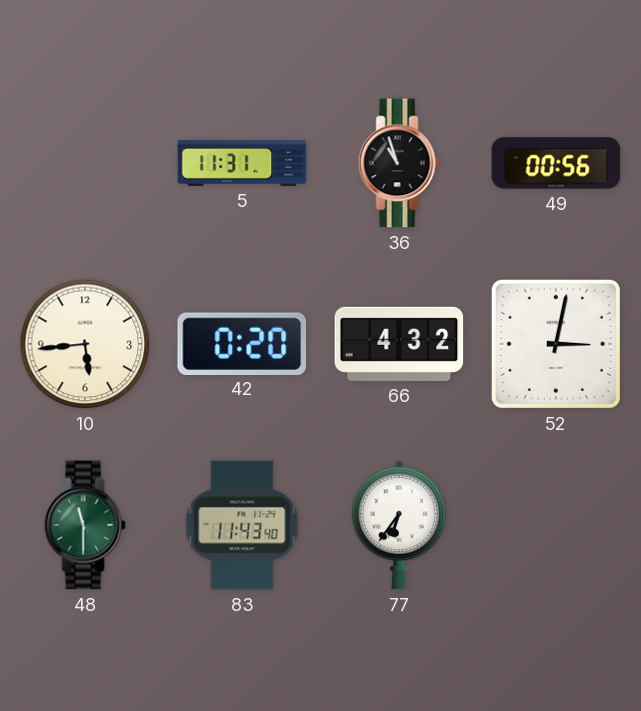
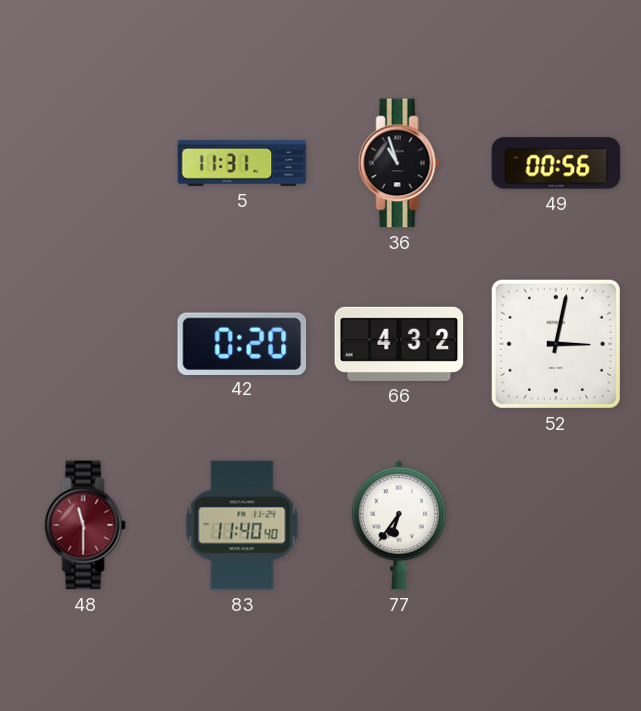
10: 5:44 -> none (85, 344)
48 dial: green -> burgundy (85, 525)
83: 11:43 -> 11:40 (242, 525)
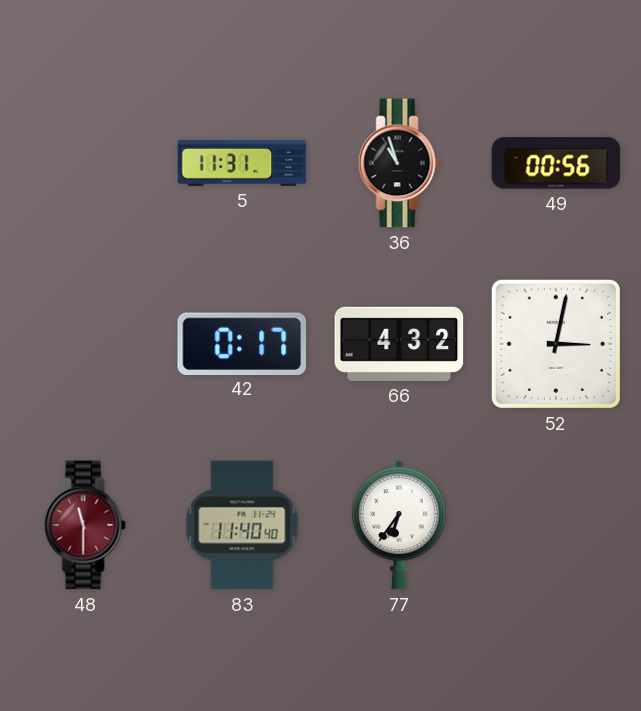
42: 0:20 -> 0:17 (242, 343)
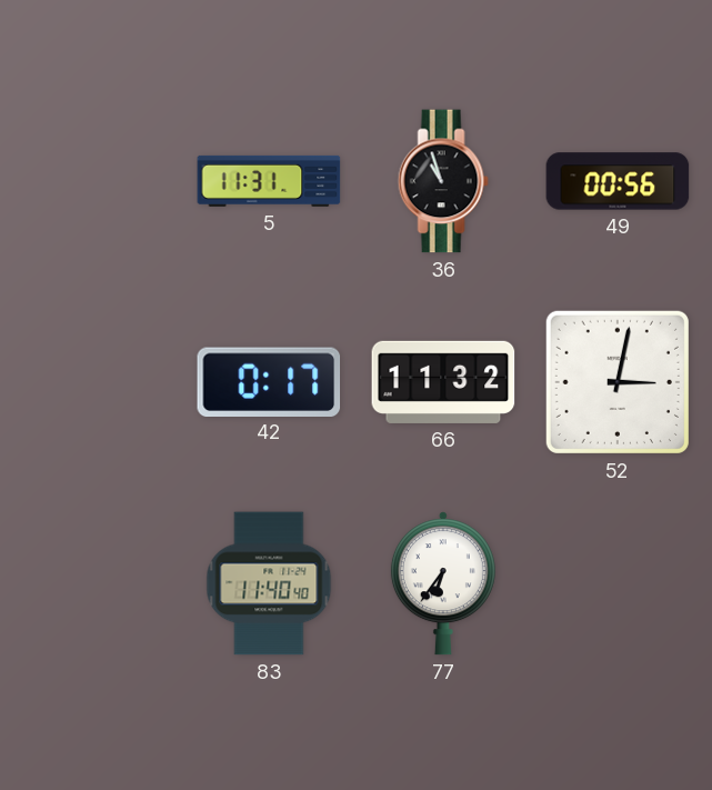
66: 4:32 -> 11:32 (443, 382)
48: 11:30 -> none (85, 525)
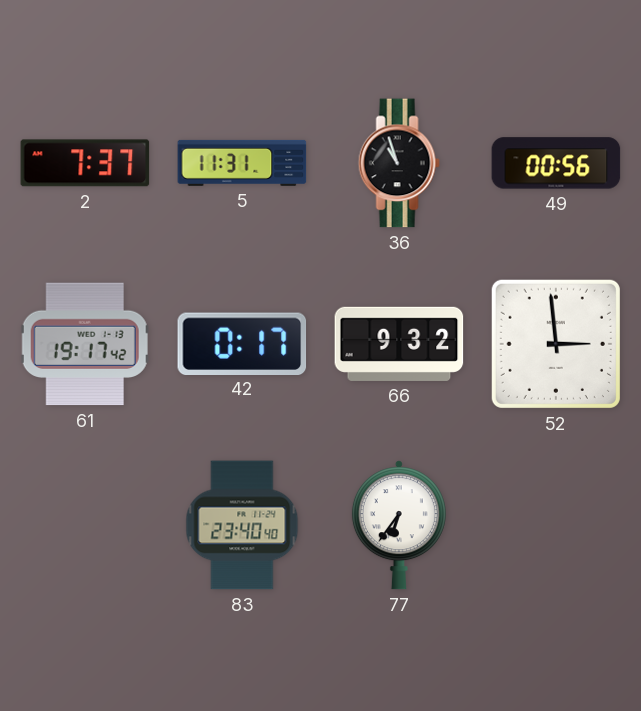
2: none -> 7:37 (85, 163)
61: none -> 19:17 (85, 344)
66: 11:32 -> 9:32 (399, 344)
52: 3:02 -> 2:59 (556, 344)
83: 11:40 -> 23:40 (242, 525)
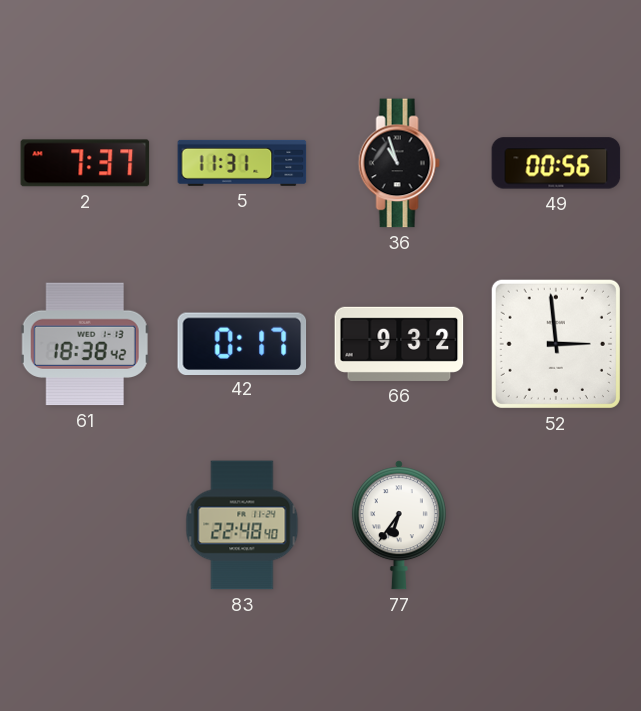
61: 19:17 -> 18:38 (85, 344)
83: 23:40 -> 22:48 (242, 525)
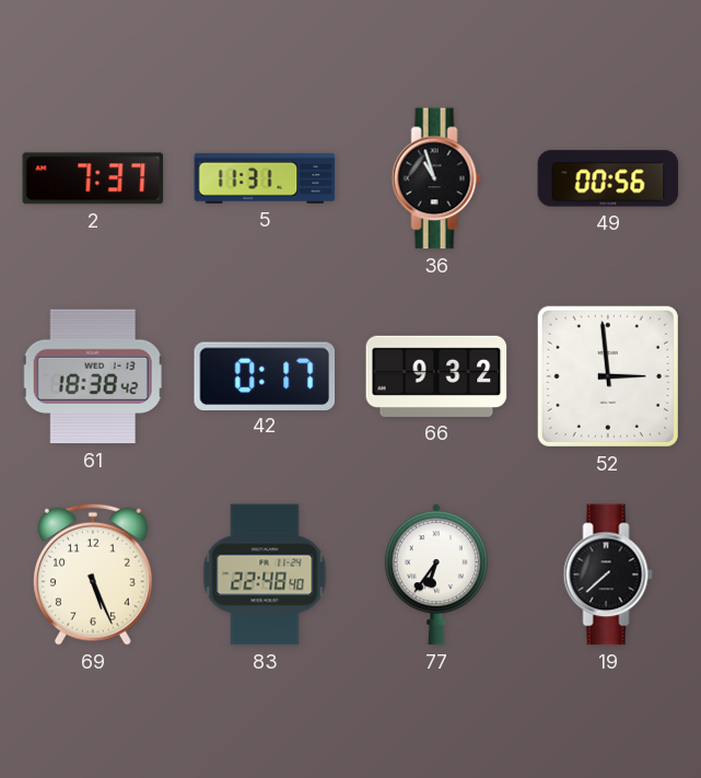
69: none -> 5:26 (93, 574)
19: none -> 7:38 (608, 574)
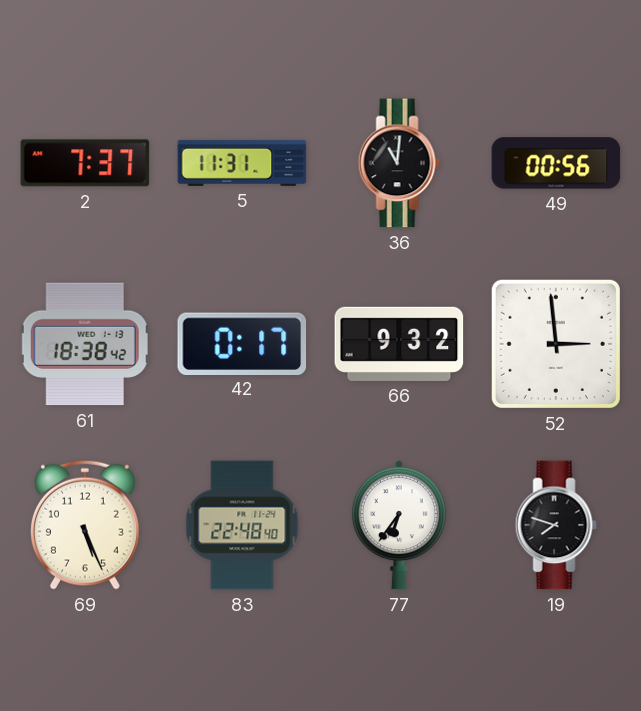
36: 10:57 -> 11:01 (399, 163)
19: 7:38 -> 7:48 (556, 525)
